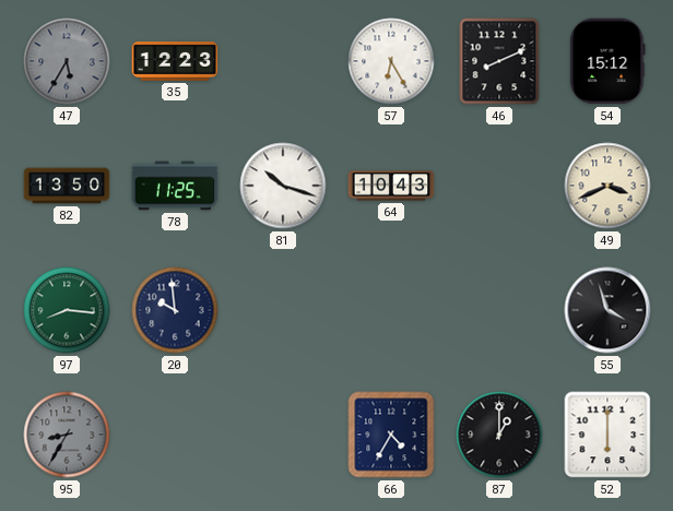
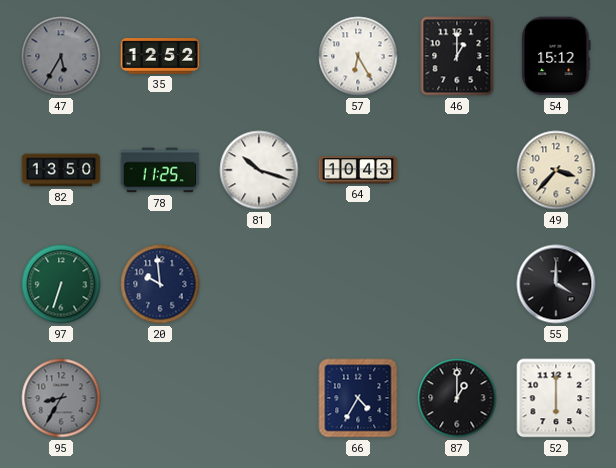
35: 12:23 -> 12:52 (160, 56)
46: 8:11 -> 1:00 (457, 56)
49: 3:41 -> 3:37 (556, 170)
97: 8:16 -> 6:33 (61, 284)
55: 3:57 -> 4:00 (556, 284)
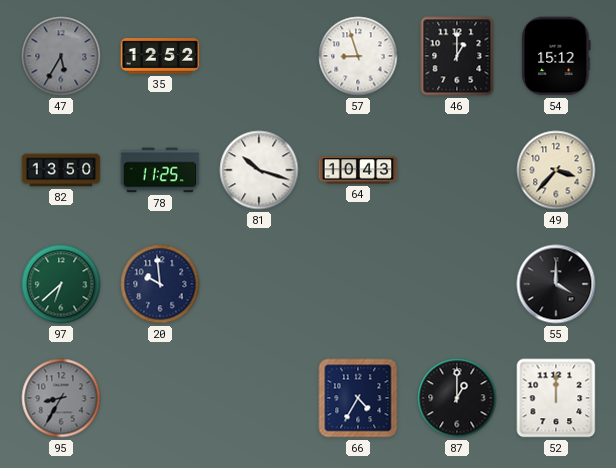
57: 6:25 -> 8:57 (358, 56)
97: 6:33 -> 6:38 (61, 284)
52: 6:00 -> 12:00 (556, 398)
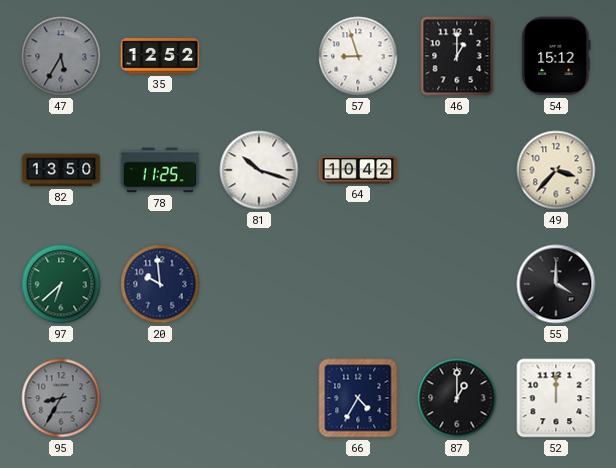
64: 10:43 -> 10:42 (358, 170)
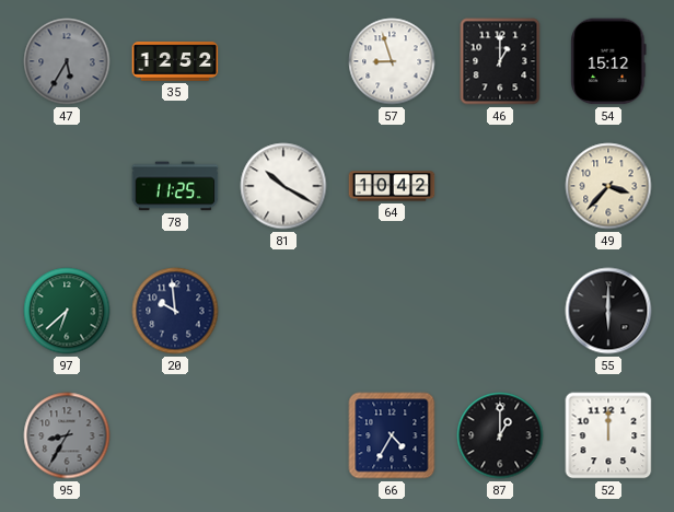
82: 13:50 -> none (61, 170)
81: 10:18 -> 10:20 (283, 186)
55: 4:00 -> 6:00 (608, 311)
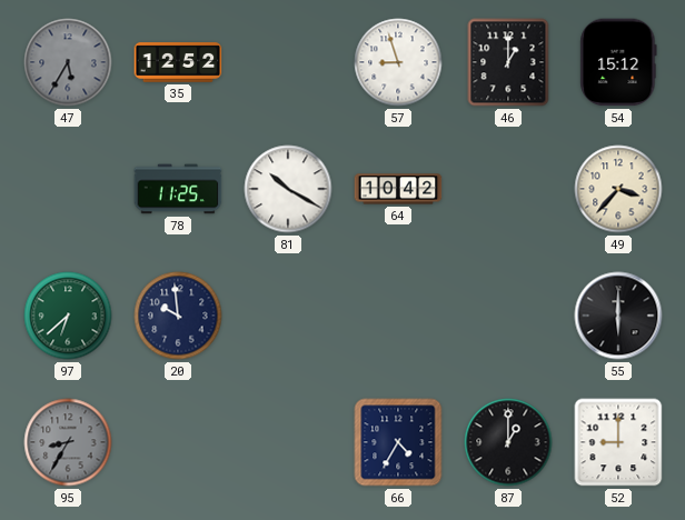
52: 12:00 -> 9:00 (618, 442)
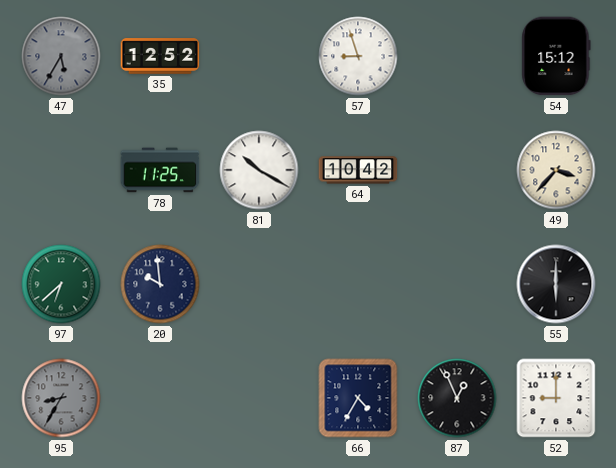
46: 1:00 -> none (508, 62)
87: 1:00 -> 12:56 (457, 398)
